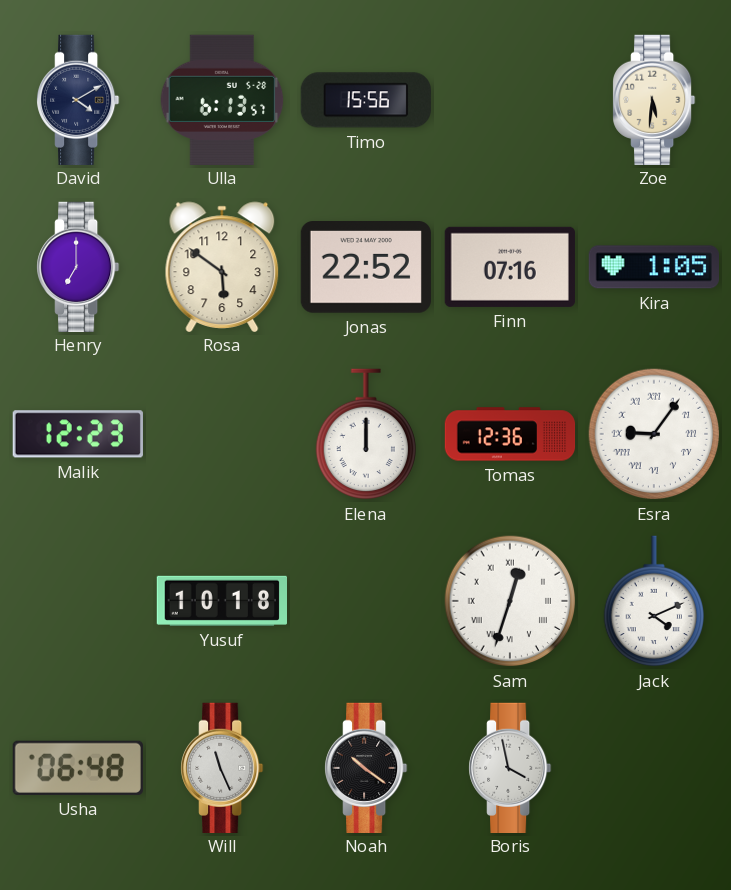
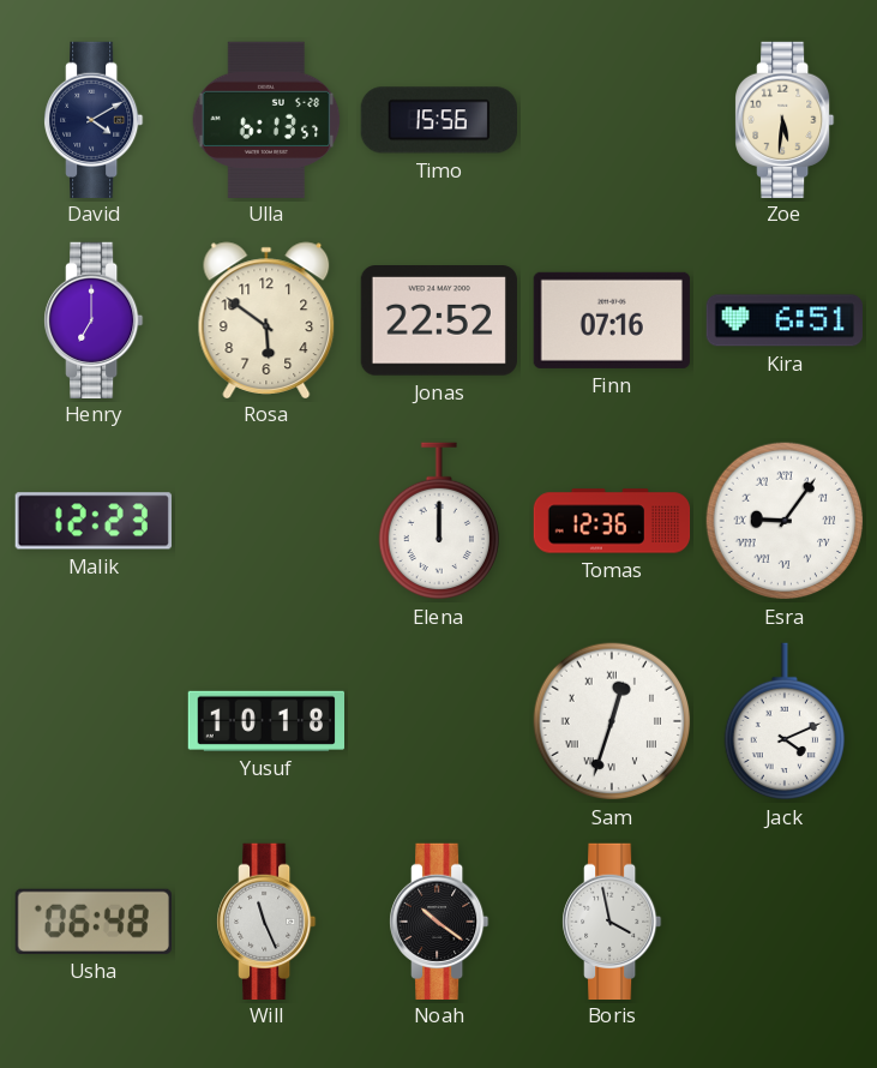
Kira: 1:05 -> 6:51 (783, 320)
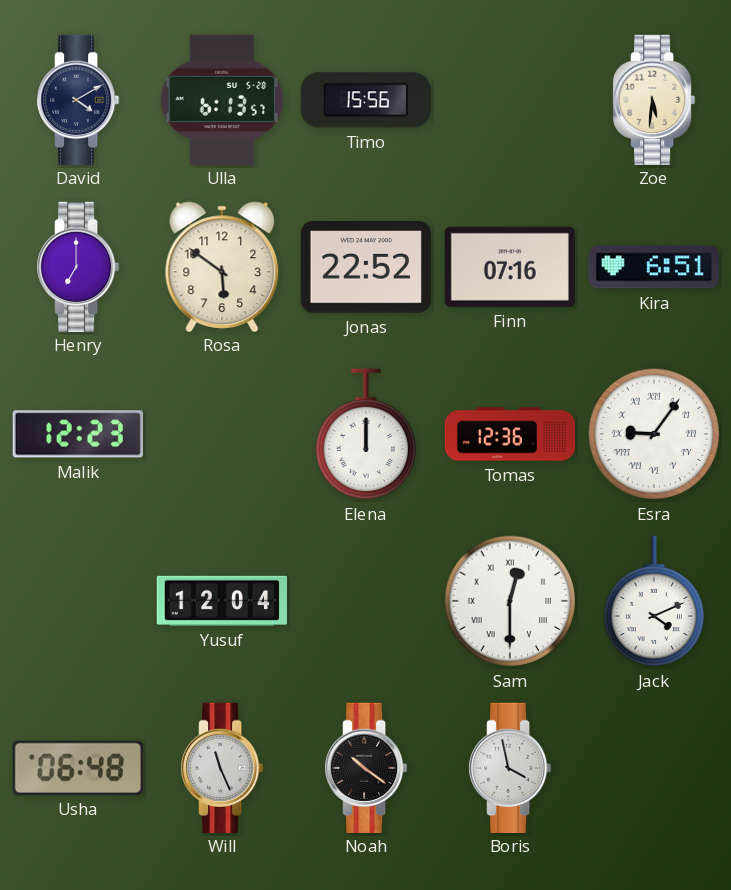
Yusuf: 10:18 -> 12:04 (221, 601)
Sam: 12:33 -> 12:30 (510, 601)
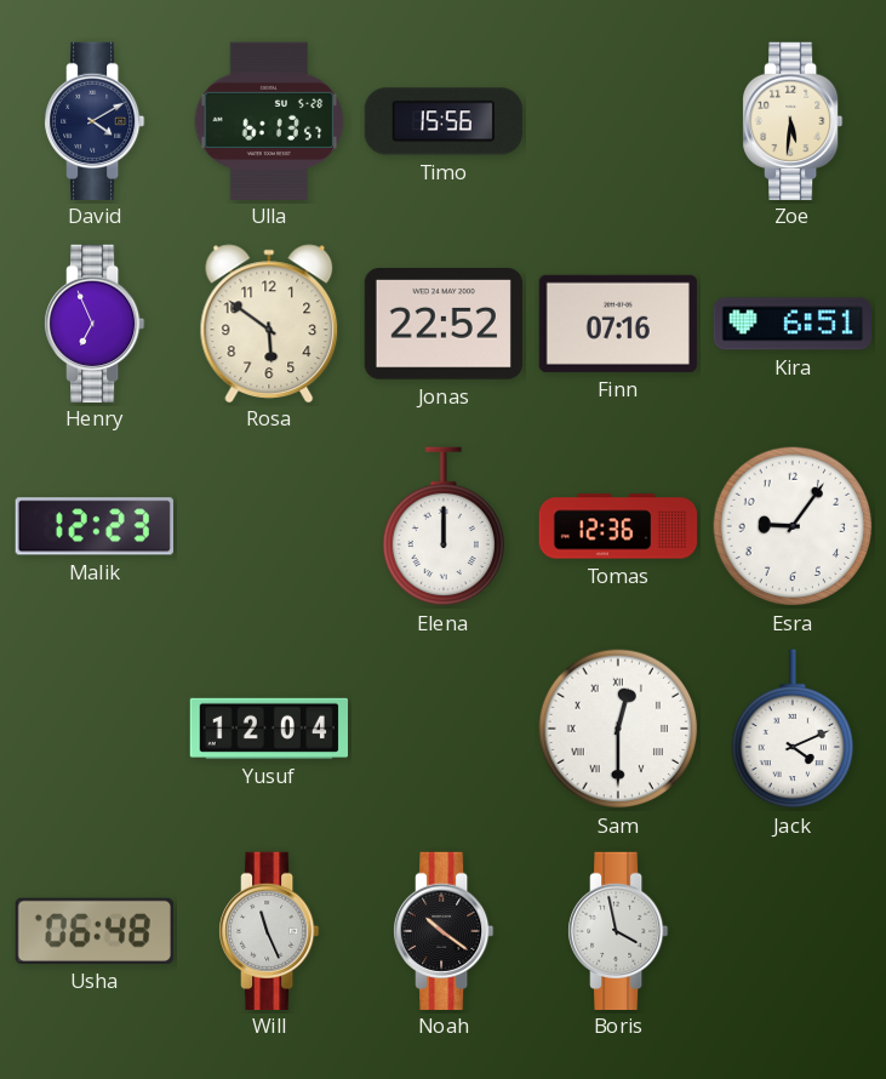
Henry: 7:00 -> 6:56 (96, 322)
Esra numerals: Roman -> Arabic (793, 526)
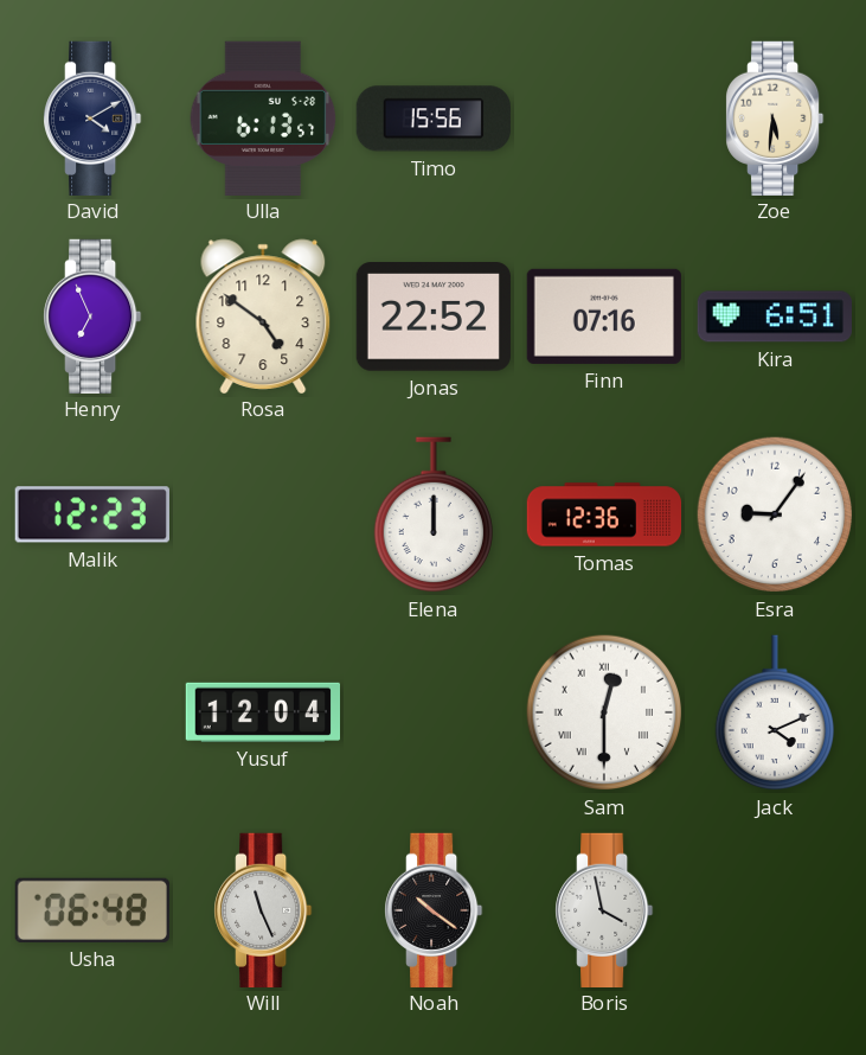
Rosa: 5:51 -> 4:51 (263, 315)
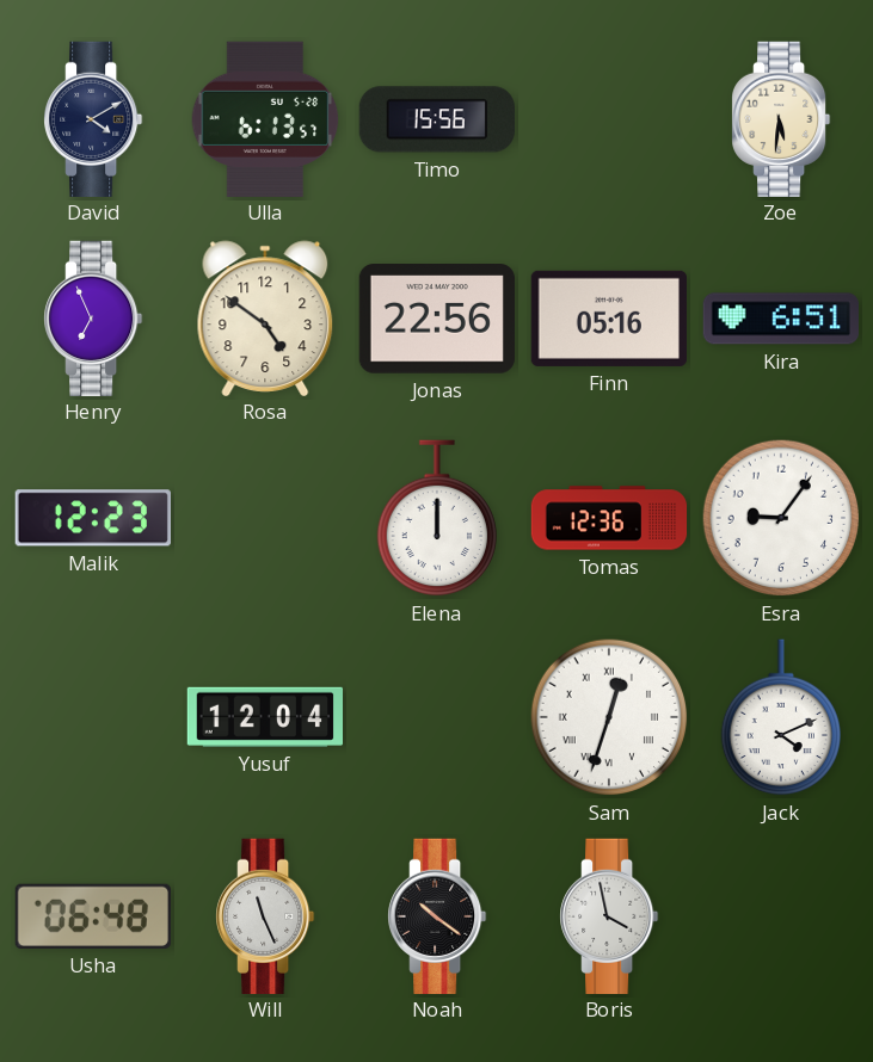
Jonas: 22:52 -> 22:56 (437, 320)
Finn: 07:16 -> 05:16 (609, 319)
Sam: 12:30 -> 12:33 (609, 717)
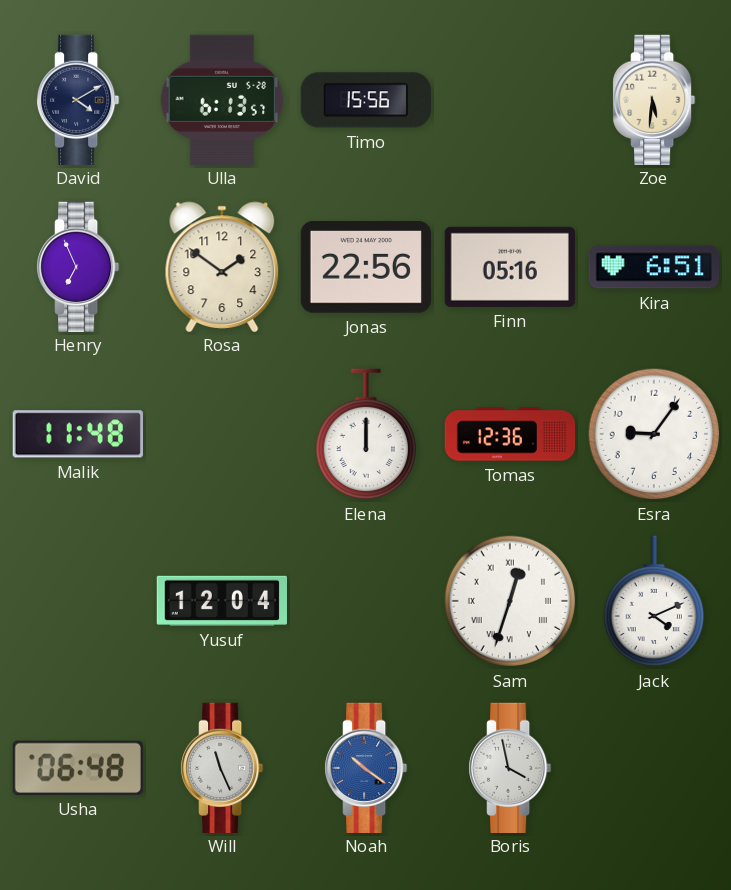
Rosa: 4:51 -> 1:51 (222, 266)
Malik: 12:23 -> 11:48 (78, 434)
Noah dial: black -> blue (367, 767)
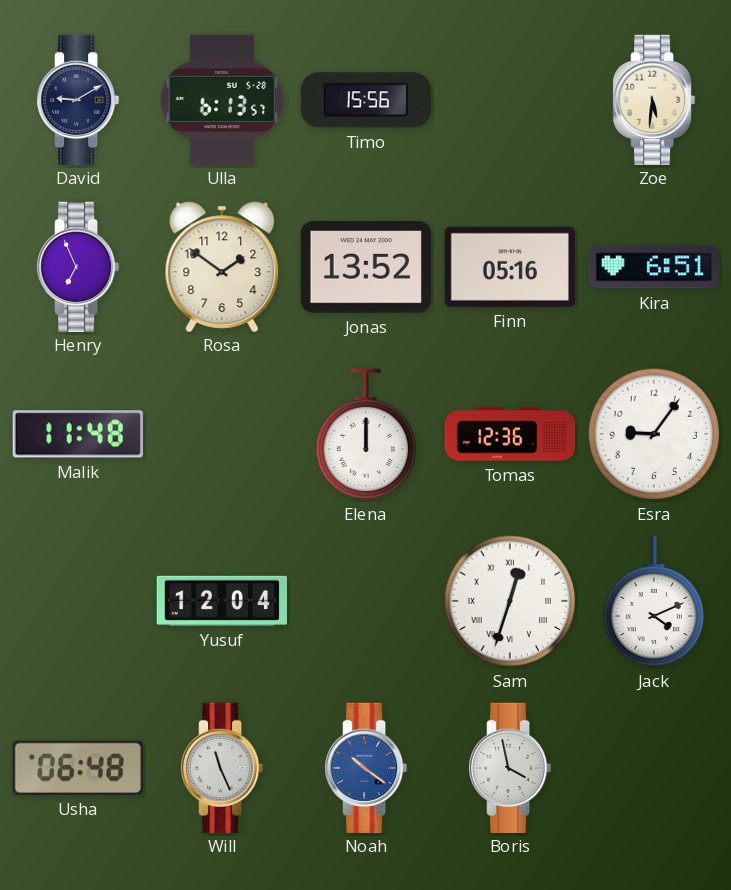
David: 4:10 -> 9:10 (79, 99)
Jonas: 22:56 -> 13:52 (366, 268)
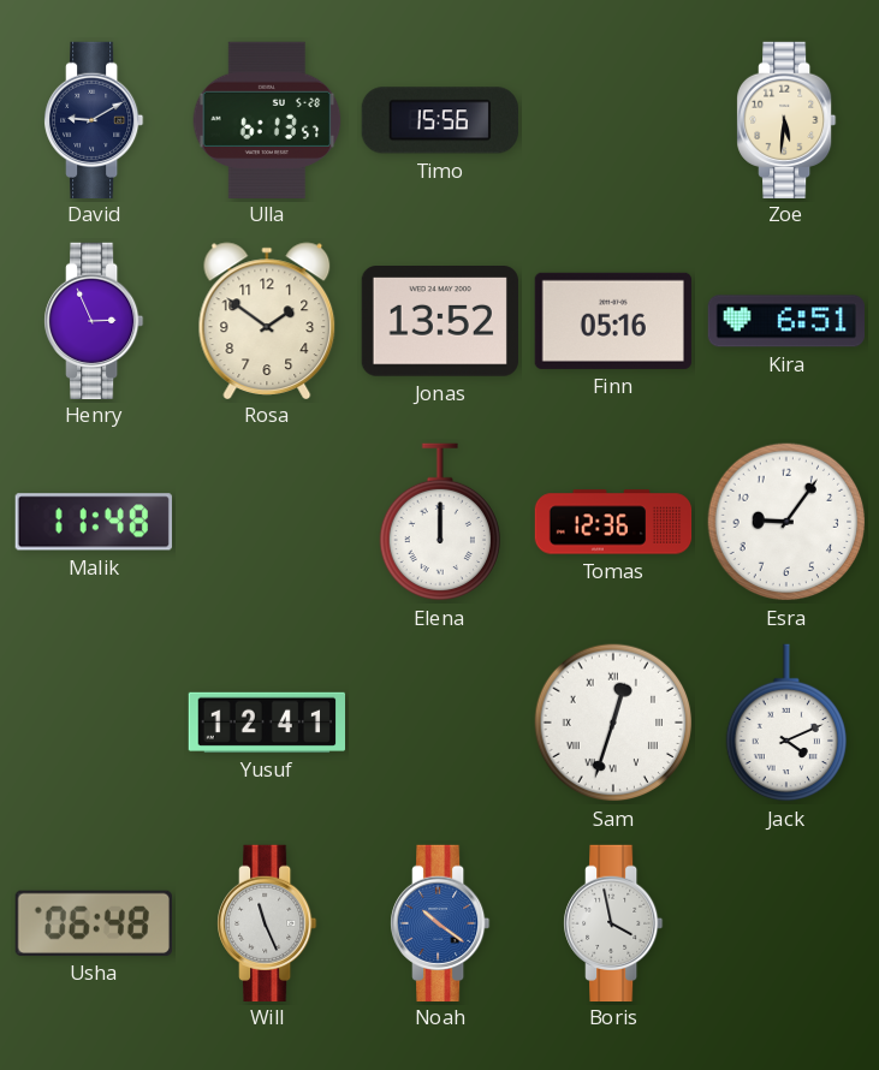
Henry: 6:56 -> 2:56 (95, 320)
Yusuf: 12:04 -> 12:41 (266, 723)
